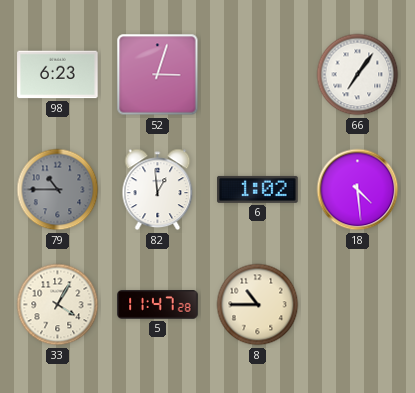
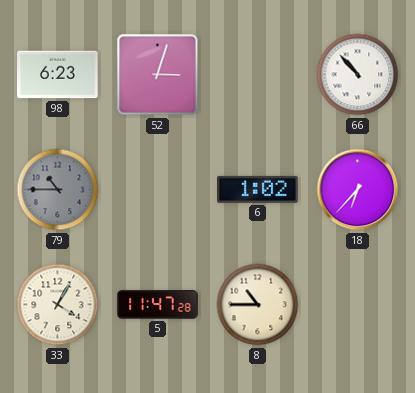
66: 7:06 -> 10:53 (358, 75)
82: 12:59 -> none (158, 190)
18: 4:29 -> 6:37 (358, 190)
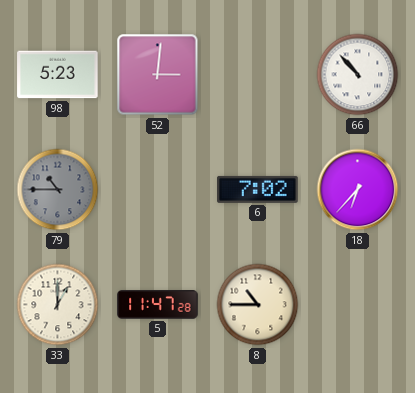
98: 6:23 -> 5:23 (58, 75)
52: 3:03 -> 3:01 (158, 75)
6: 1:02 -> 7:02 (258, 189)
33: 4:05 -> 1:00 (58, 305)
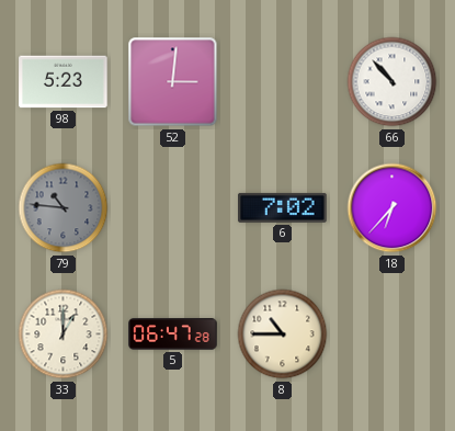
79: 10:45 -> 10:46 (64, 208)
5: 11:47 -> 06:47 (173, 334)
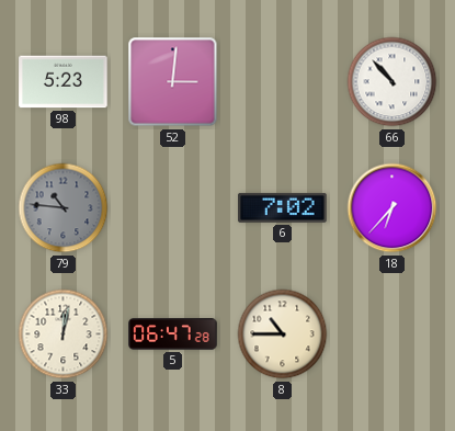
33: 1:00 -> 12:02 (64, 334)
